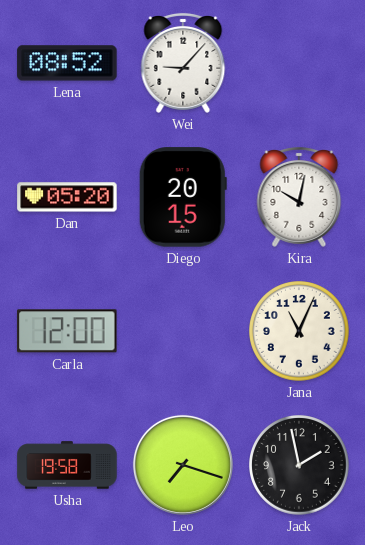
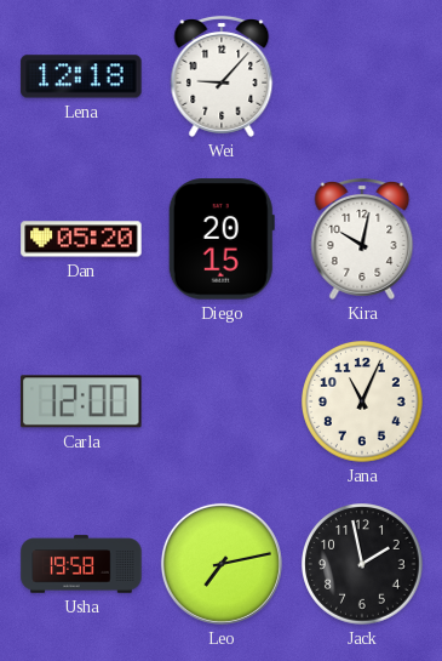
Lena: 08:52 -> 12:18 (81, 76)
Leo: 7:18 -> 7:13 (222, 564)
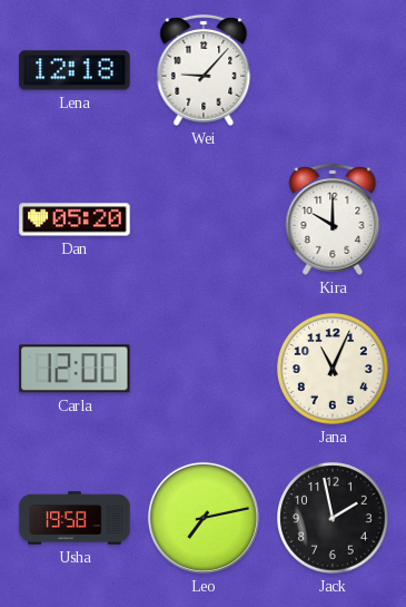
Diego: 20:15 -> none (222, 239)
Kira: 10:02 -> 10:00 (333, 219)
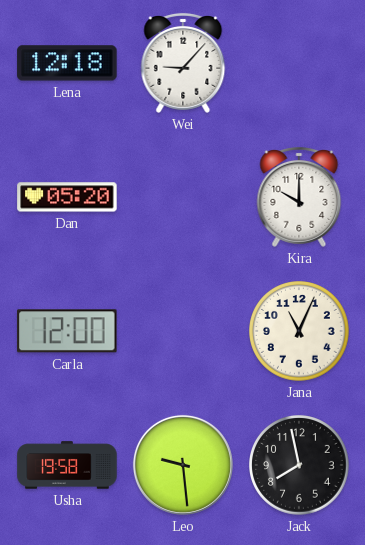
Leo: 7:13 -> 9:29 (183, 465)
Jack: 1:58 -> 7:58 (300, 466)
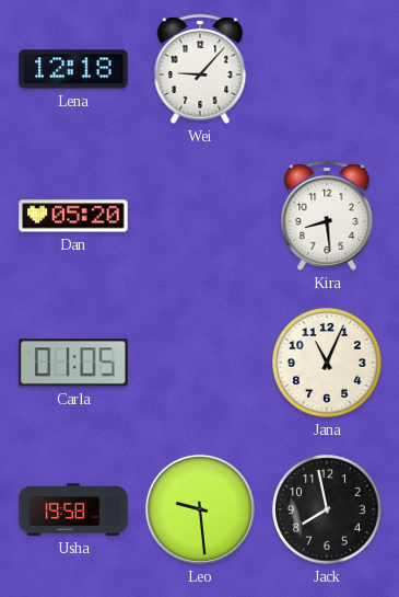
Kira: 10:00 -> 8:29 (327, 216)
Carla: 12:00 -> 01:05 (73, 363)
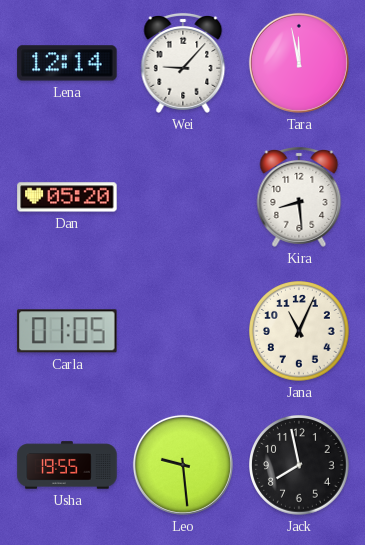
Lena: 12:18 -> 12:14 (67, 63)
Tara: none -> 11:58 (299, 63)
Usha: 19:58 -> 19:55 (67, 465)
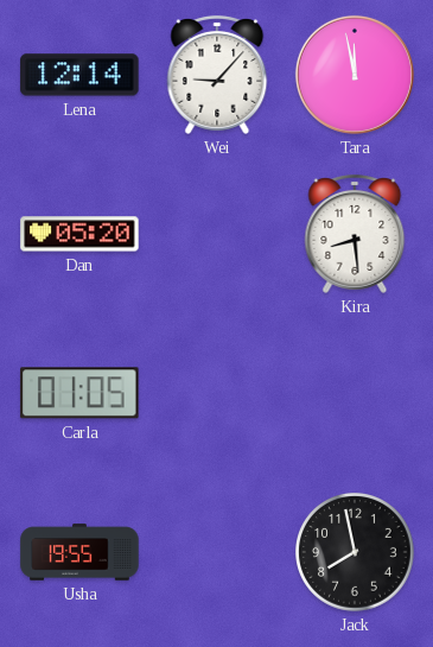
Jana: 11:04 -> none (300, 332)
Leo: 9:29 -> none (183, 465)
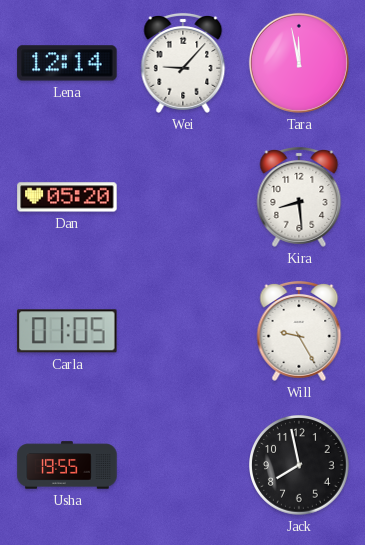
Will: none -> 9:25 (299, 331)
